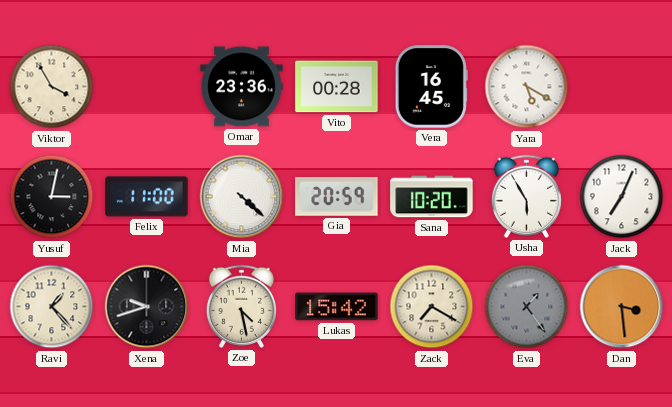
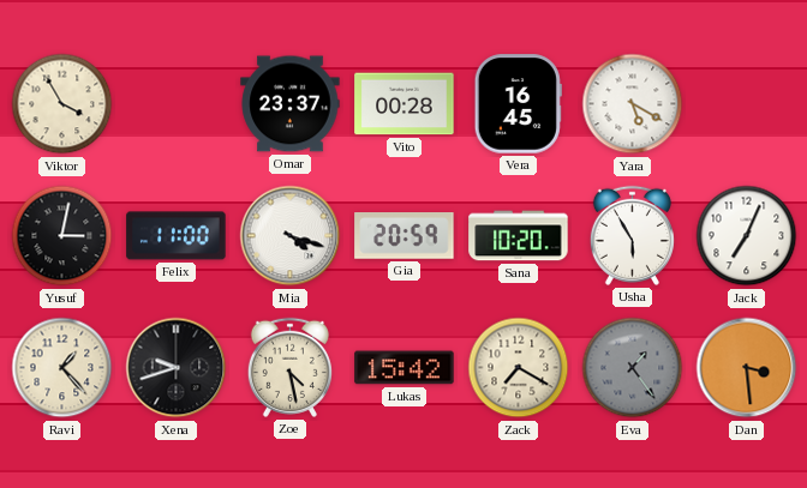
Omar: 23:36 -> 23:37 (291, 104)
Mia: 4:22 -> 4:18 (291, 236)
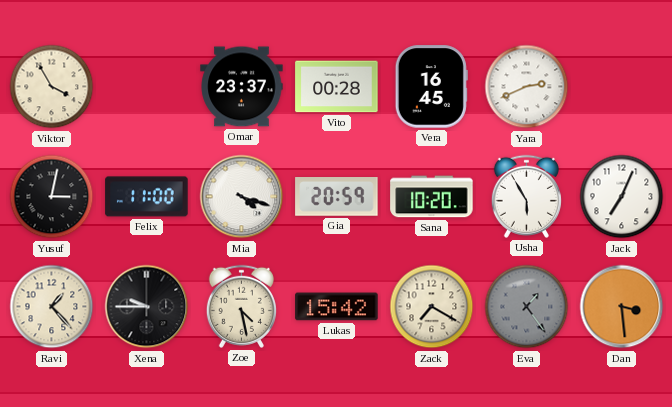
Yara: 5:20 -> 2:41 (527, 87)
Xena: 9:42 -> 9:45 (147, 307)
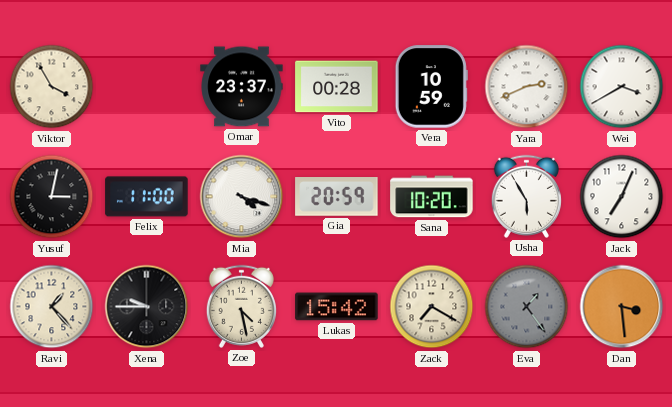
Vera: 16:45 -> 10:59 (431, 87)
Wei: none -> 3:40 (622, 87)
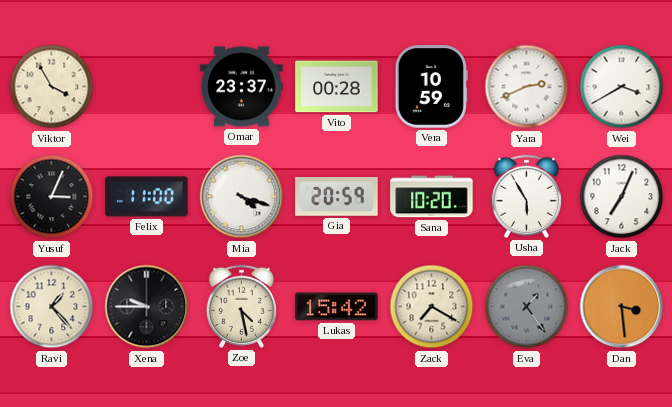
Yusuf: 3:02 -> 3:04 (52, 197)
